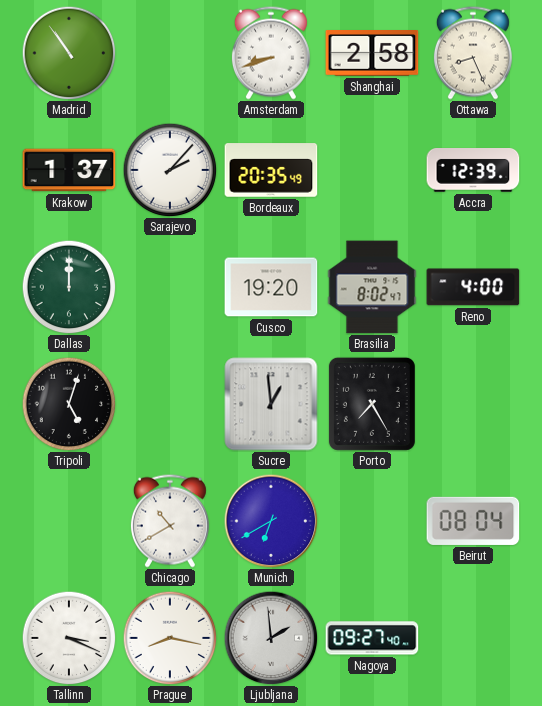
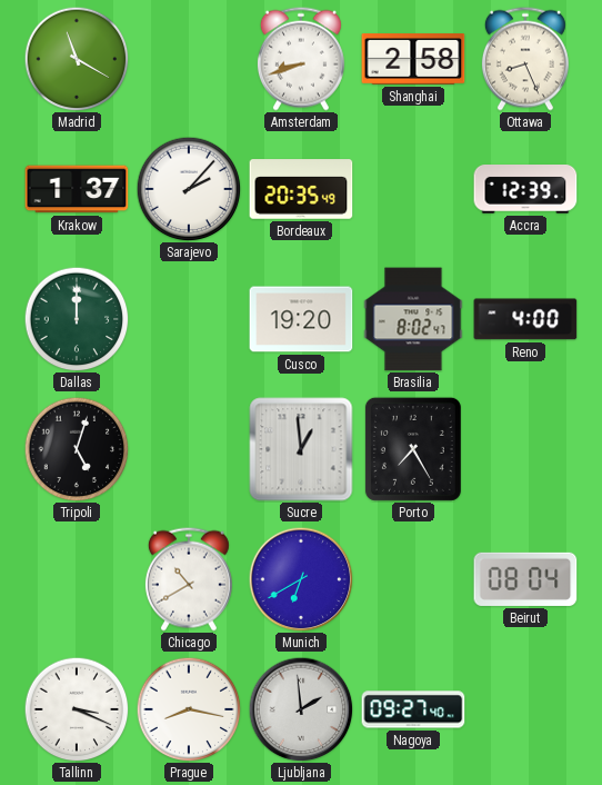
Madrid: 10:54 -> 11:20 (77, 59)
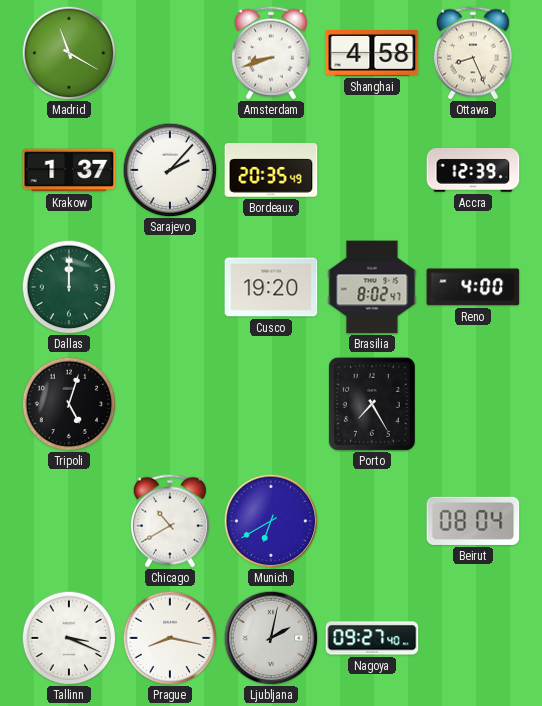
Shanghai: 2:58 -> 4:58 (372, 54)
Sucre: 12:59 -> none (301, 449)
Ljubljana: 1:59 -> 2:02 (271, 638)
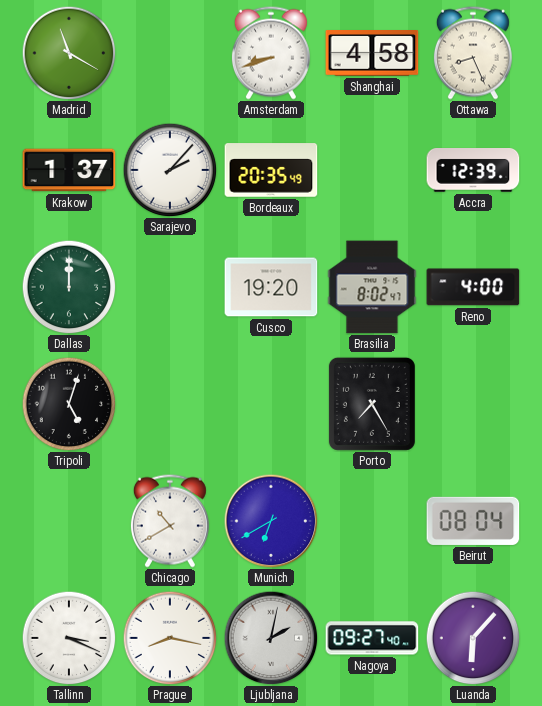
Luanda: none -> 6:07 (473, 638)
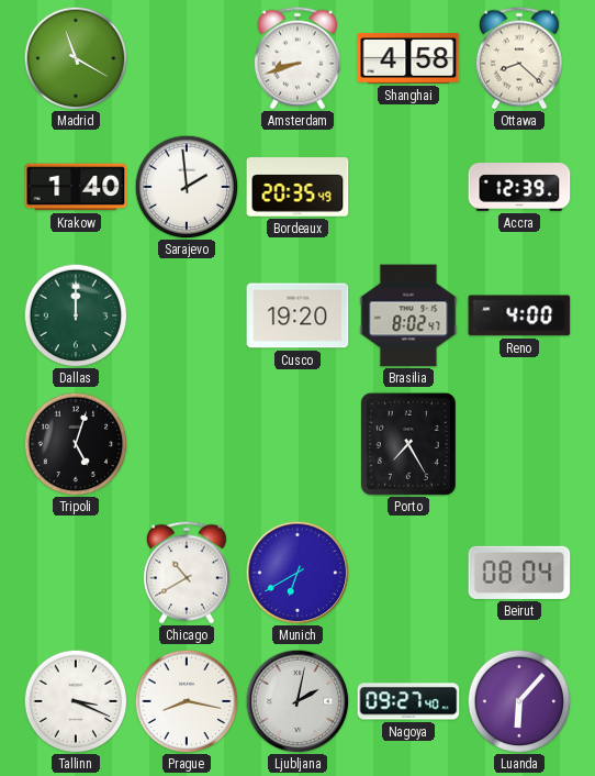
Ottawa: 8:26 -> 8:22 (519, 58)
Krakow: 1:37 -> 1:40 (76, 187)
Sarajevo: 2:07 -> 1:59 (187, 187)
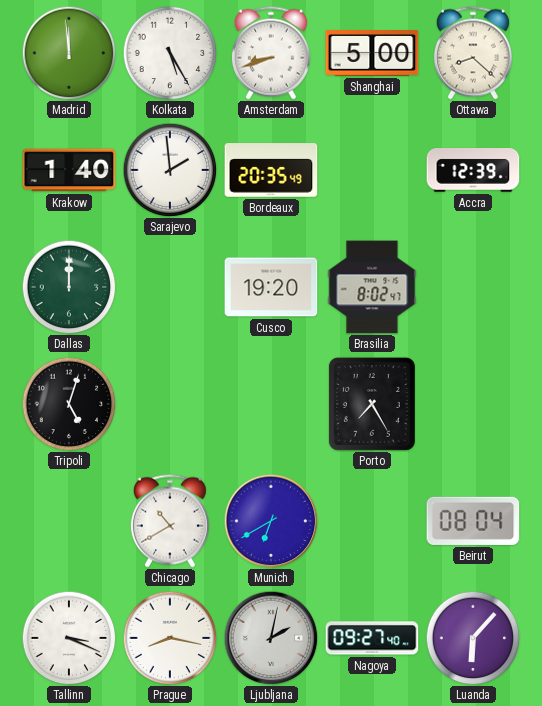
Madrid: 11:20 -> 11:59 (69, 53)
Kolkata: none -> 5:25 (170, 53)
Shanghai: 4:58 -> 5:00 (372, 54)
Reno: 4:00 -> none (519, 315)
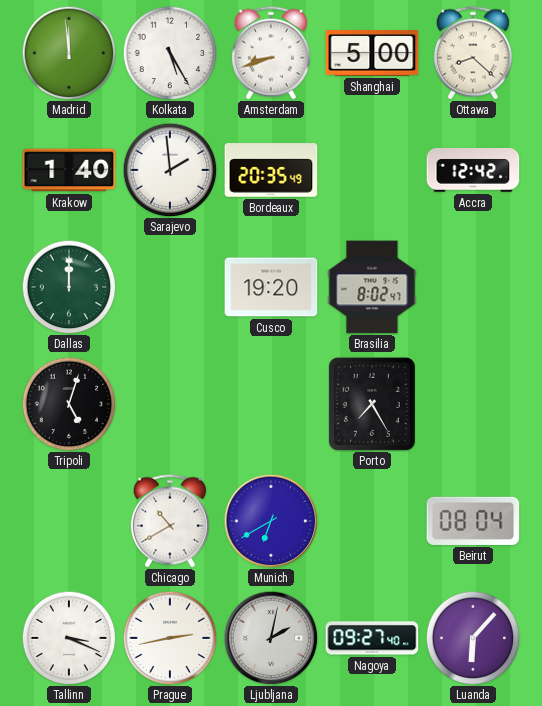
Accra: 12:39 -> 12:42 (473, 171)
Prague: 8:17 -> 2:43 (170, 638)
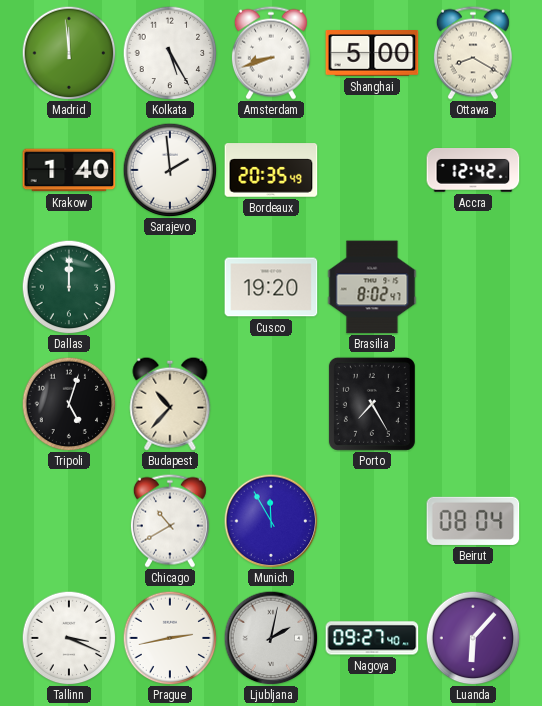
Ottawa: 8:22 -> 8:20 (473, 53)
Budapest: none -> 10:37 (170, 404)
Munich: 6:40 -> 11:55 (271, 521)
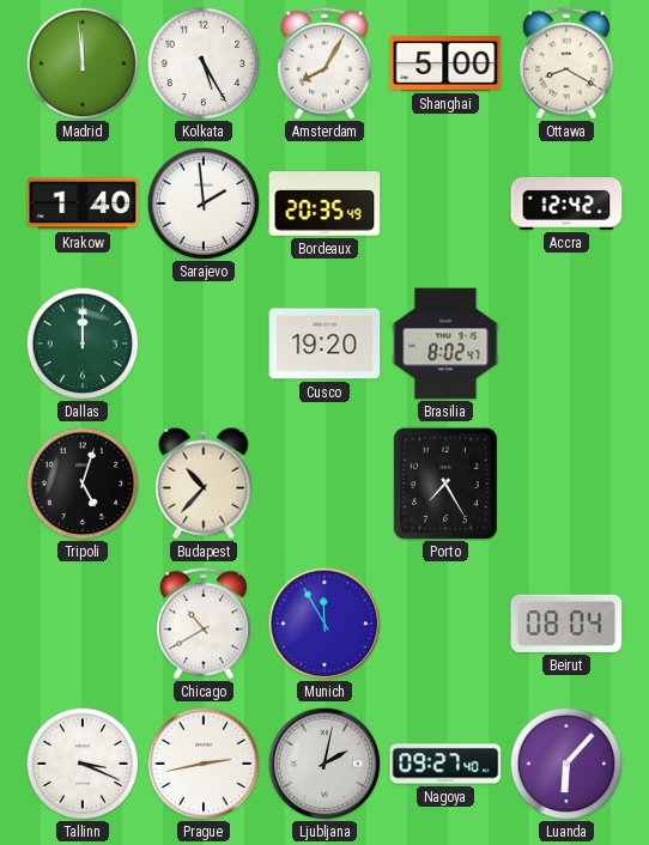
Amsterdam: 8:42 -> 8:05 (324, 63)
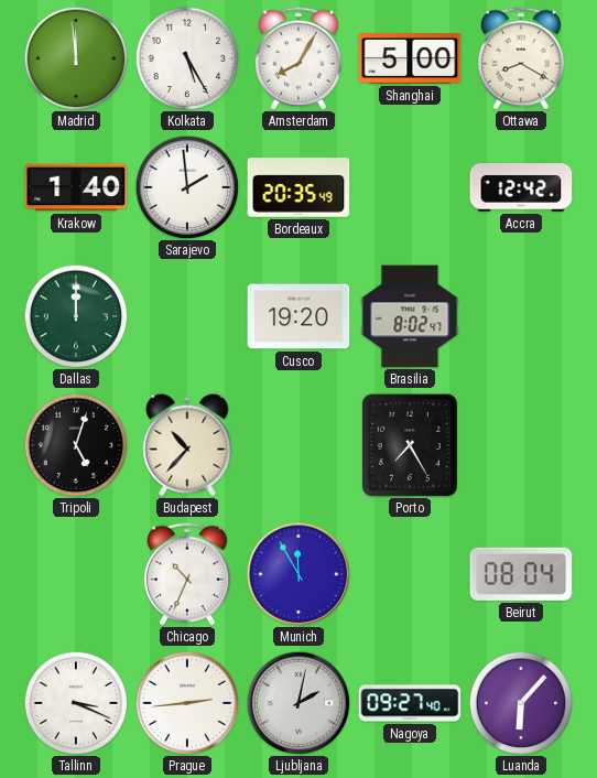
Chicago: 10:40 -> 10:34 (187, 574)
Prague: 2:43 -> 2:44 (187, 703)
